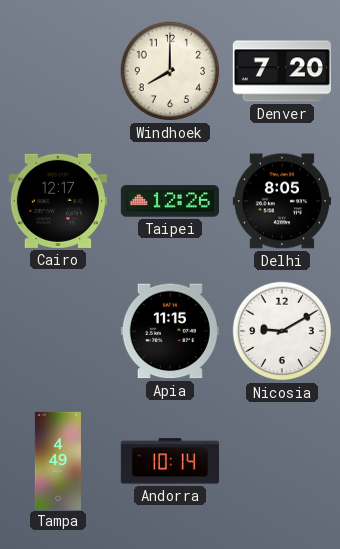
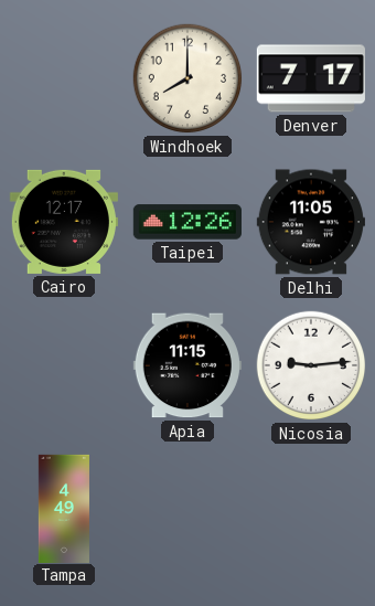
Denver: 7:20 -> 7:17 (311, 78)
Delhi: 8:05 -> 11:05 (311, 222)
Nicosia: 9:10 -> 9:14 (311, 365)
Andorra: 10:14 -> none (170, 461)
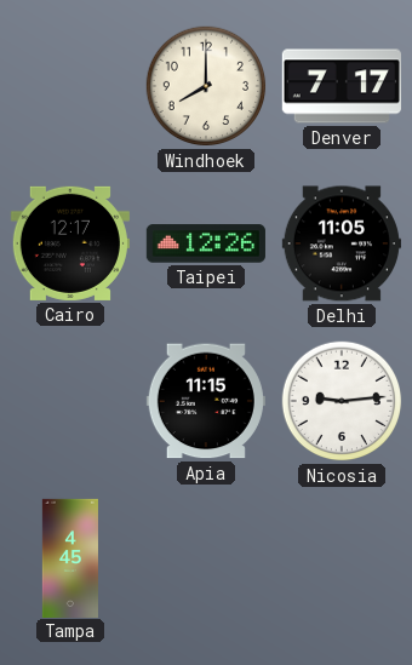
Tampa: 4:49 -> 4:45 (70, 557)
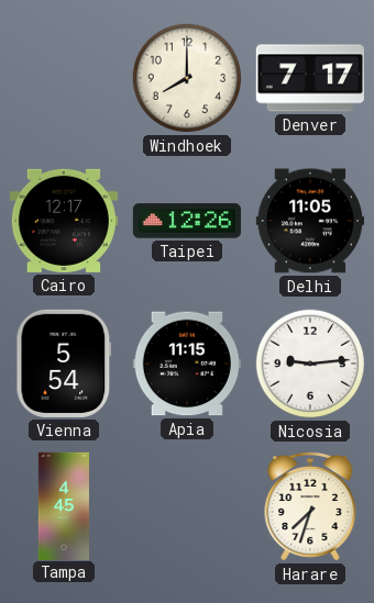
Vienna: none -> 5:54 (64, 364)
Harare: none -> 7:33 (310, 506)
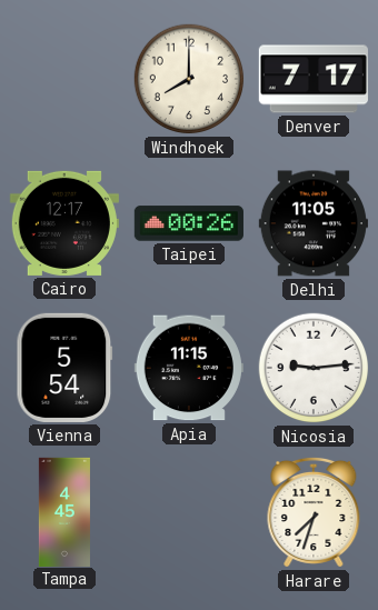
Taipei: 12:26 -> 00:26 (189, 223)
